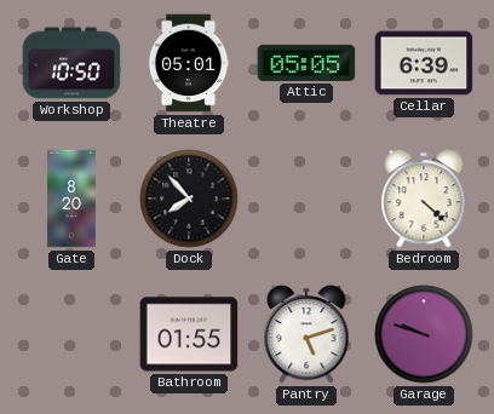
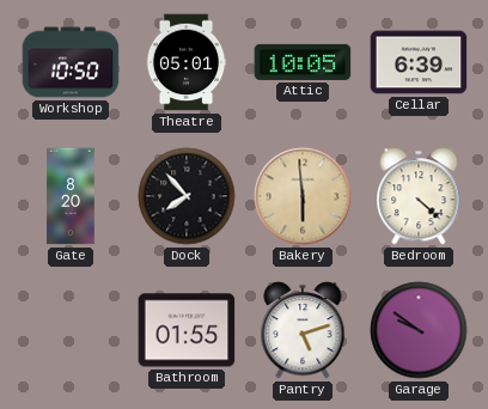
Attic: 05:05 -> 10:05 (303, 62)
Bakery: none -> 5:59 (303, 196)
Garage: 9:48 -> 9:51 (419, 330)
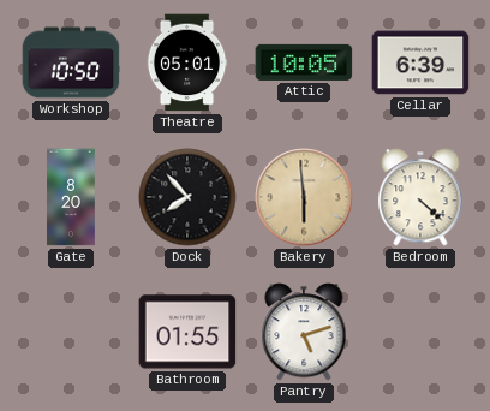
Garage: 9:51 -> none (419, 330)
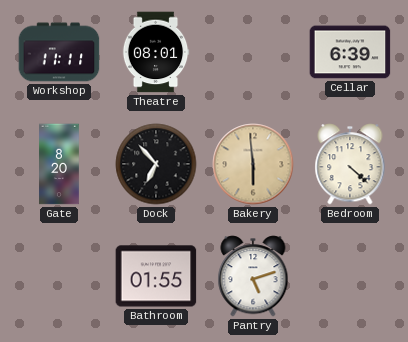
Workshop: 10:50 -> 11:11 (59, 52)
Theatre: 05:01 -> 08:01 (156, 52)
Attic: 10:05 -> none (304, 62)
Dock: 7:53 -> 6:53 (156, 164)
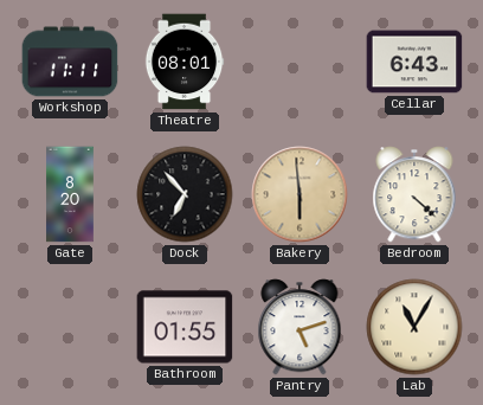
Cellar: 6:39 -> 6:43 (414, 62)
Lab: none -> 11:05 (414, 327)
